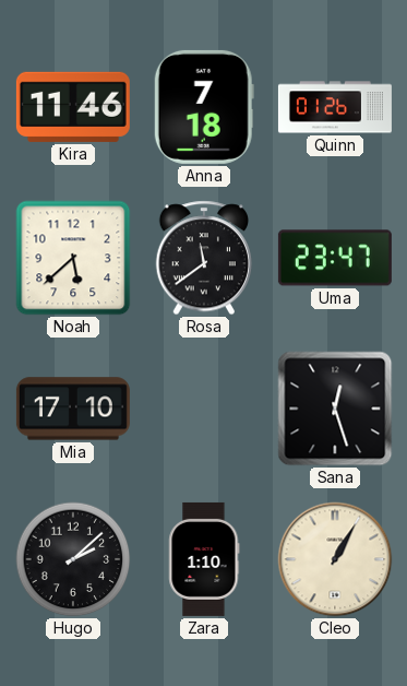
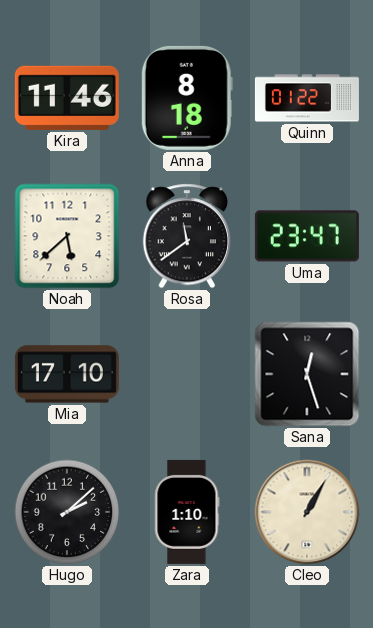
Anna: 7:18 -> 8:18 (187, 98)
Quinn: 01:26 -> 01:22 (307, 98)
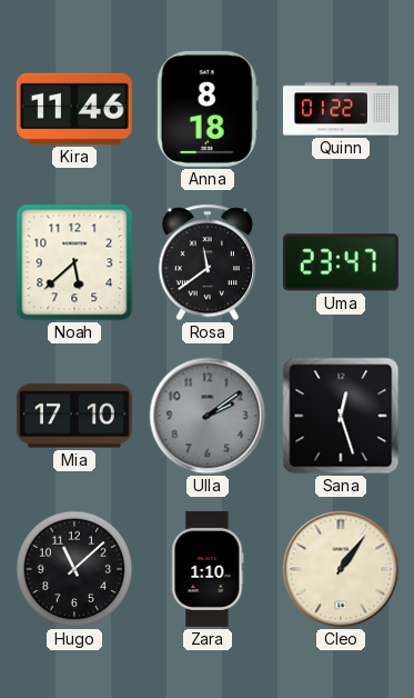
Ulla: none -> 2:09 (208, 416)
Hugo: 2:08 -> 11:08 (74, 569)
Cleo: 1:05 -> 1:06 (341, 569)
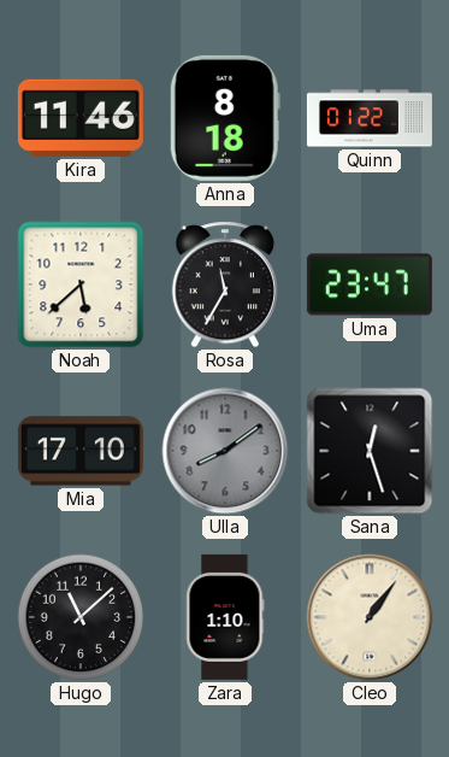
Rosa: 11:39 -> 11:35 (224, 284)
Ulla: 2:09 -> 8:09 (225, 451)
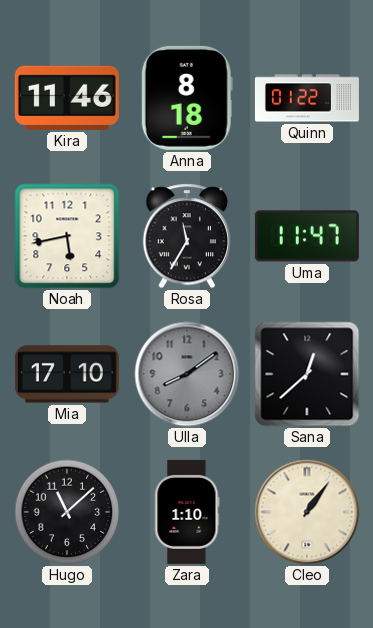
Noah: 5:38 -> 5:43 (67, 236)
Uma: 23:47 -> 11:47 (307, 236)
Sana: 12:27 -> 12:38 (307, 374)
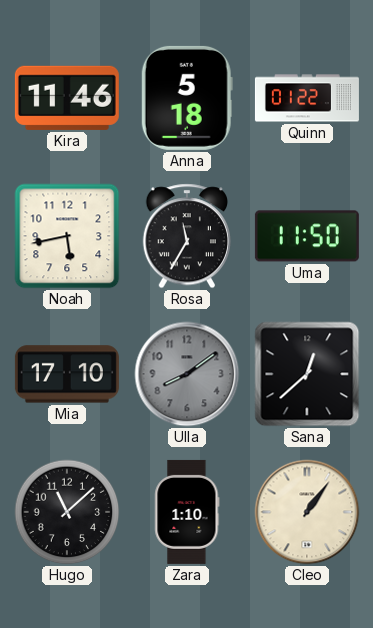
Anna: 8:18 -> 5:18 (187, 98)
Uma: 11:47 -> 11:50 (307, 236)
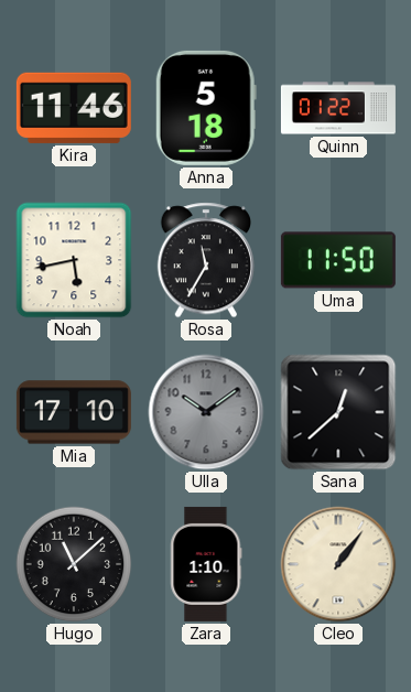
Ulla: 8:09 -> 10:09 (206, 412)
